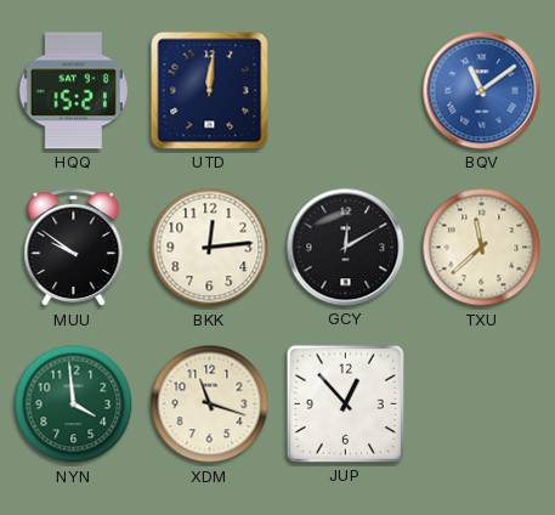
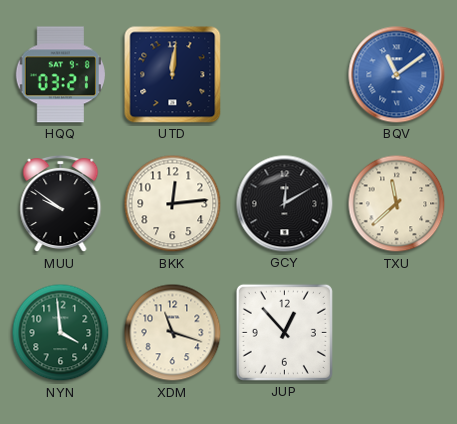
HQQ: 15:21 -> 03:21 (60, 75)
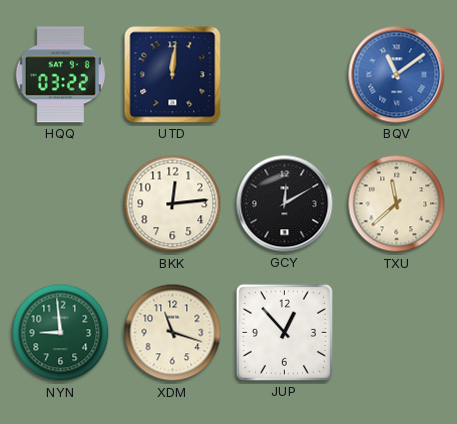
HQQ: 03:21 -> 03:22 (60, 75)
MUU: 9:51 -> none (61, 204)
NYN: 3:59 -> 8:59 (61, 333)
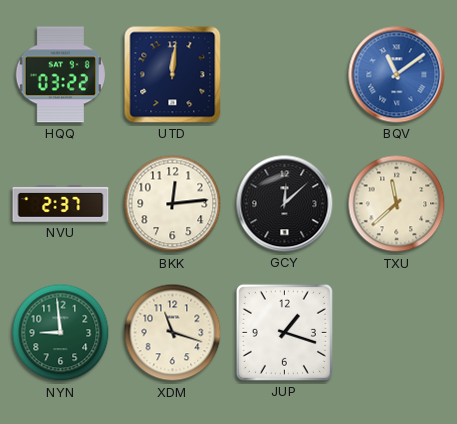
NVU: none -> 2:37 (61, 204)
GCY: 12:10 -> 12:08 (285, 204)
JUP: 12:53 -> 1:18 (284, 332)
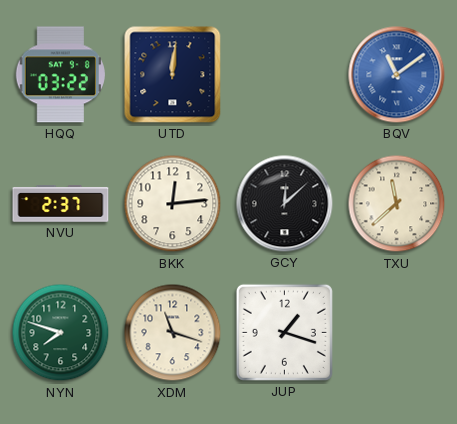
NYN: 8:59 -> 7:48 (61, 333)
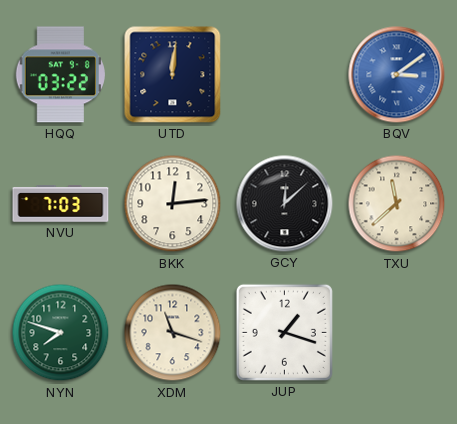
BQV: 11:09 -> 3:09 (397, 75)
NVU: 2:37 -> 7:03 (61, 204)
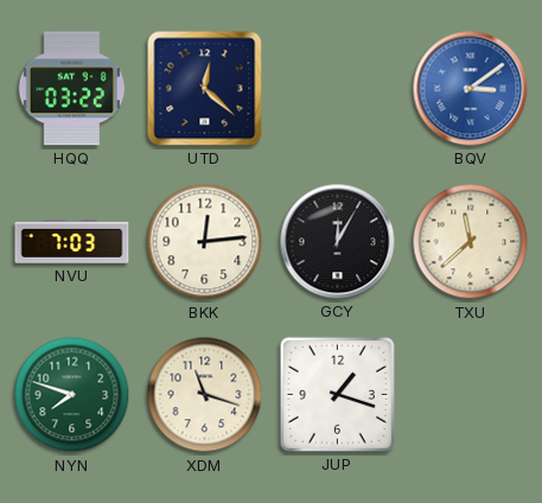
UTD: 12:01 -> 12:22 (205, 89)
GCY: 12:08 -> 12:05 (338, 242)
